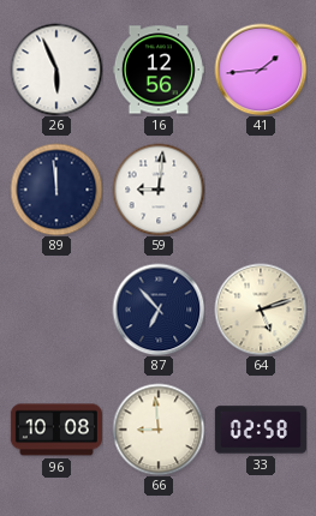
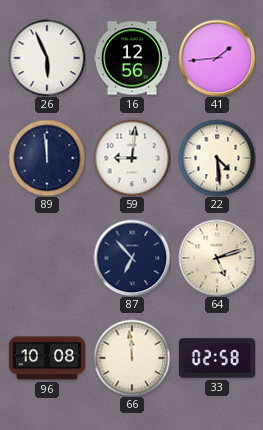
22: none -> 4:29 (217, 158)
66: 8:59 -> 11:59 (132, 358)
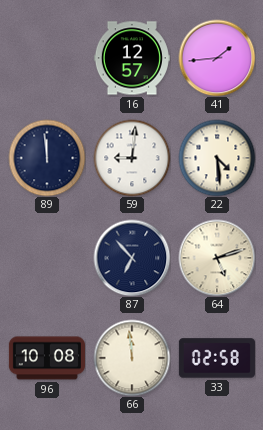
26: 5:56 -> none (47, 58)
16: 12:56 -> 12:57 (132, 58)
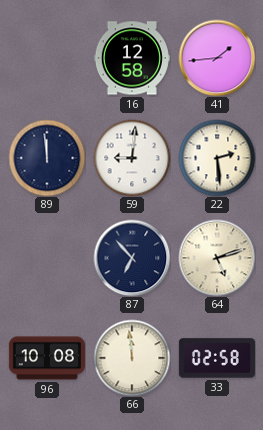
16: 12:57 -> 12:58 (132, 58)
22: 4:29 -> 2:29 (217, 158)
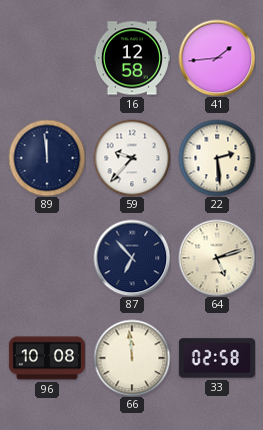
59: 9:01 -> 9:37 (132, 158)
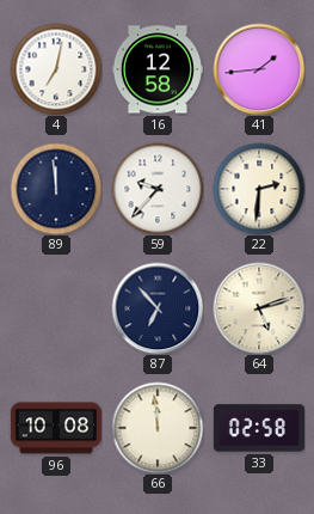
4: none -> 7:02 (56, 69)
22: 2:29 -> 2:31 (259, 189)
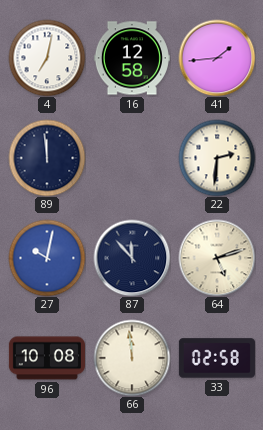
59: 9:37 -> none (158, 189)
27: none -> 10:02 (47, 258)
87: 6:53 -> 11:53 (132, 258)
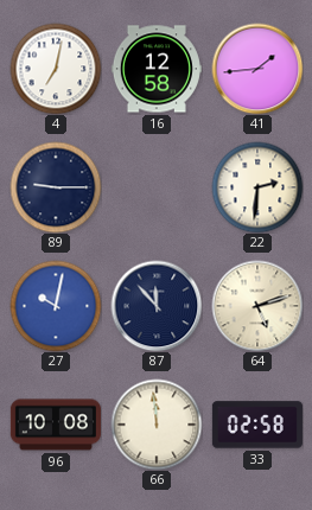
89: 11:59 -> 9:15 (56, 187)
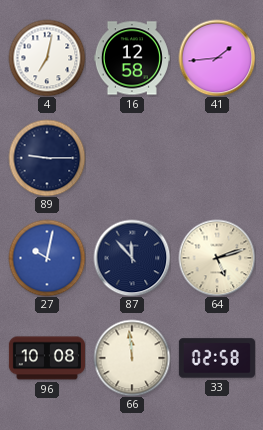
22: 2:31 -> none (257, 187)
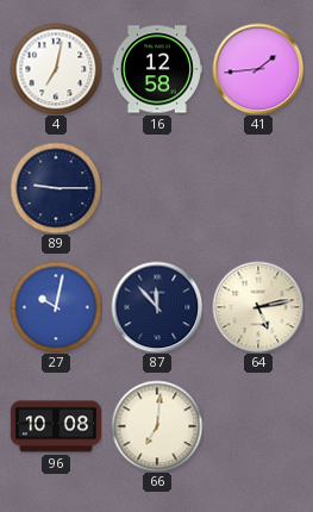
64: 5:12 -> 5:13 (258, 307)
66: 11:59 -> 7:01 (157, 426)
33: 02:58 -> none (217, 358)
